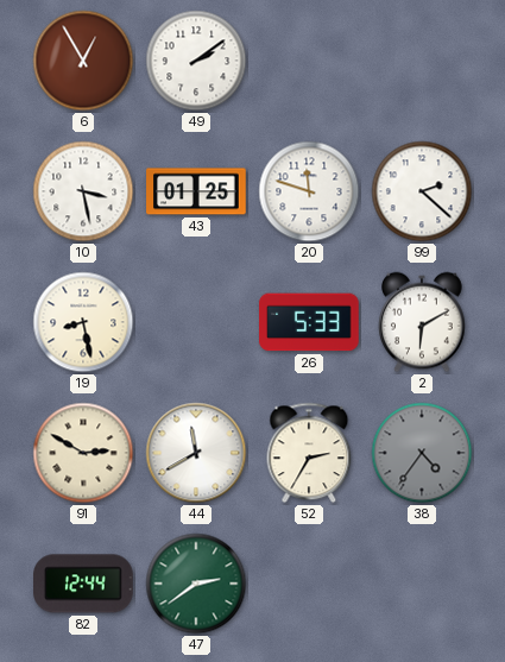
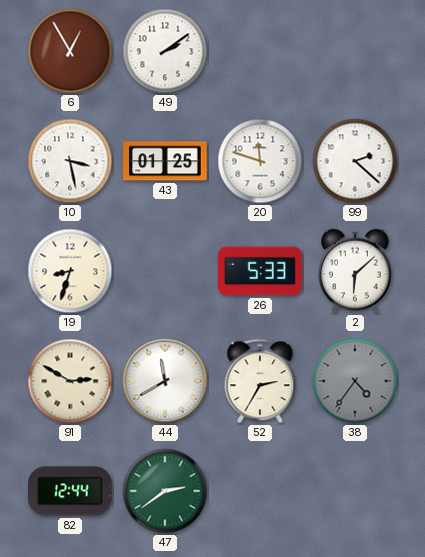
19: 8:28 -> 8:33 (70, 271)
2: 6:10 -> 6:08 (356, 271)
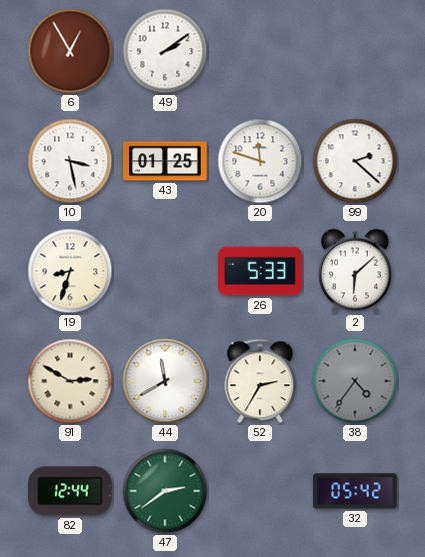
32: none -> 05:42 (355, 491)
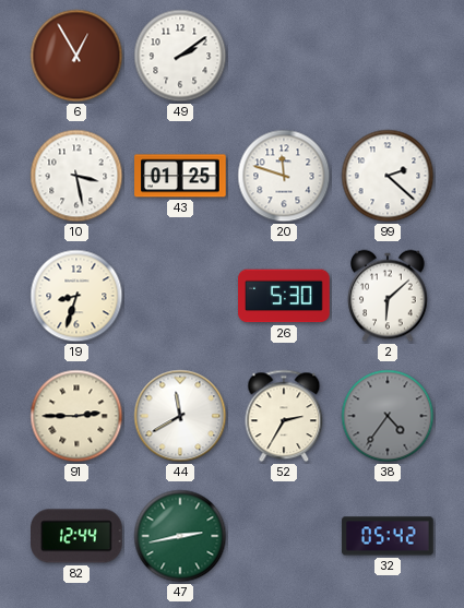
26: 5:33 -> 5:30 (284, 296)
91: 2:50 -> 2:45 (76, 416)
47: 2:39 -> 2:43 (180, 536)
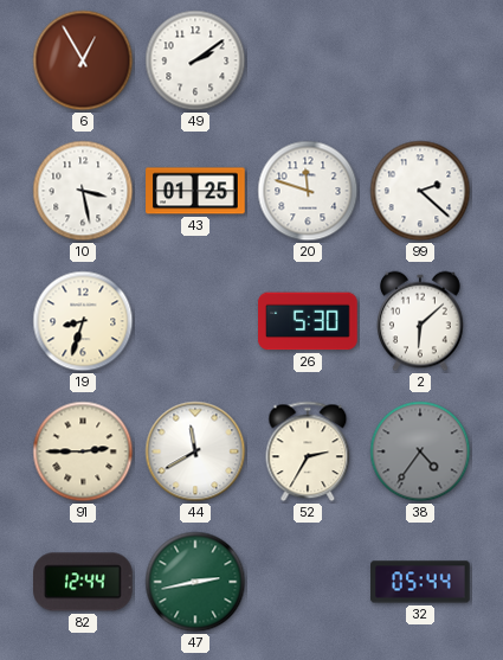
32: 05:42 -> 05:44 (420, 582)
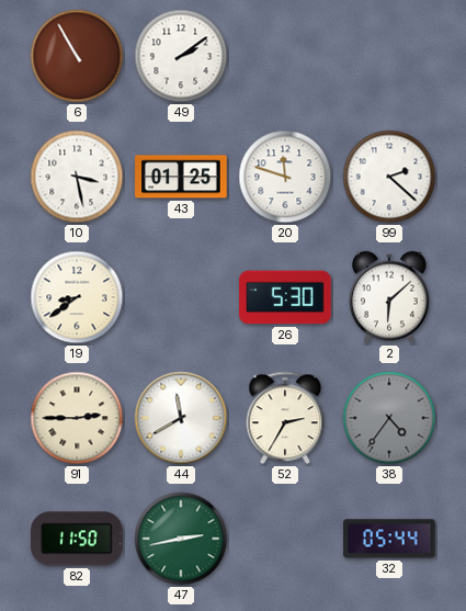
6: 12:55 -> 10:55 (77, 56)
19: 8:33 -> 8:39 (77, 297)
82: 12:44 -> 11:50 (78, 539)
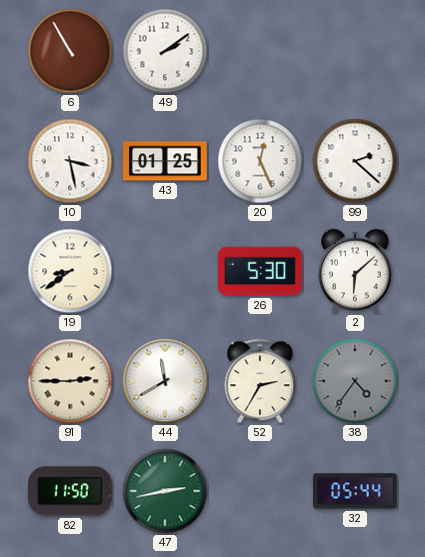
20: 11:48 -> 12:26 (260, 161)
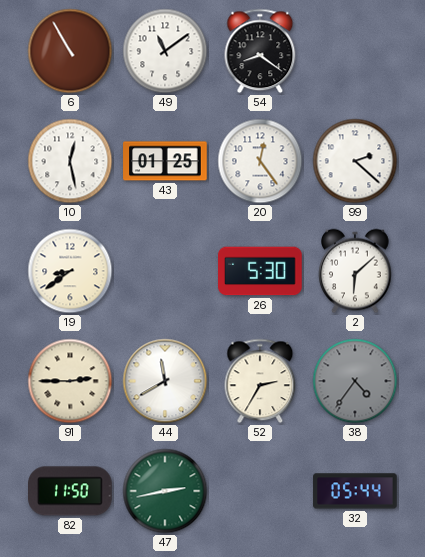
49: 2:09 -> 11:09 (165, 51)
54: none -> 8:21 (260, 51)
10: 3:28 -> 12:28 (70, 161)
20: 12:26 -> 12:24 (260, 161)
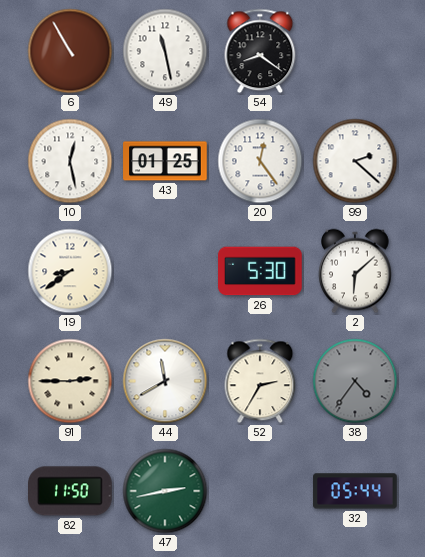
49: 11:09 -> 11:28 (165, 51)
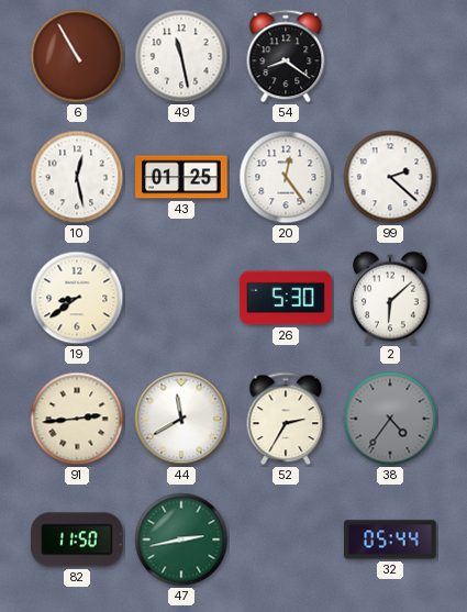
91: 2:45 -> 2:44 (77, 419)
